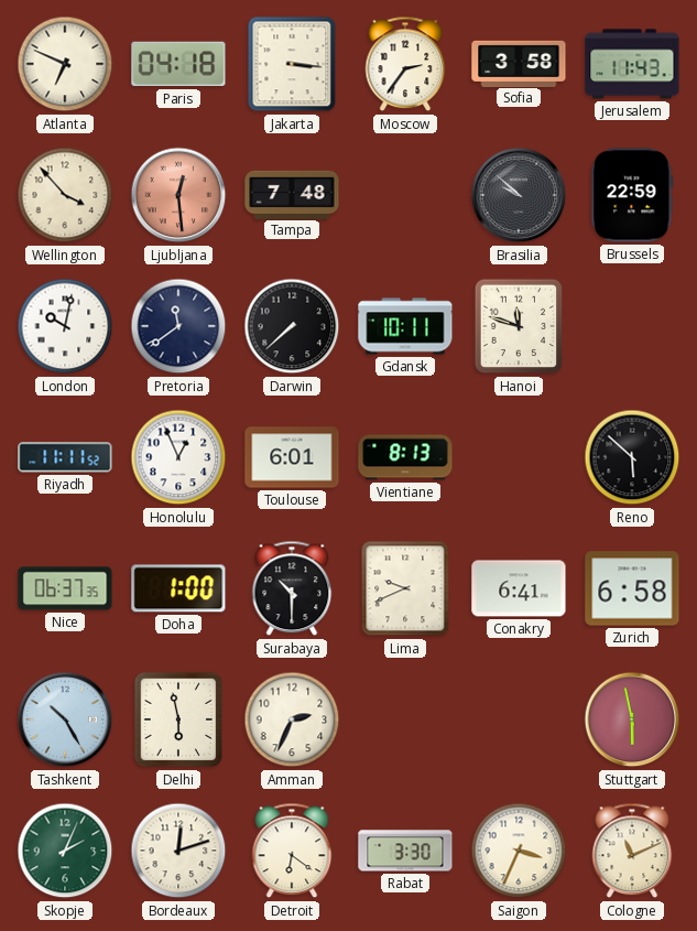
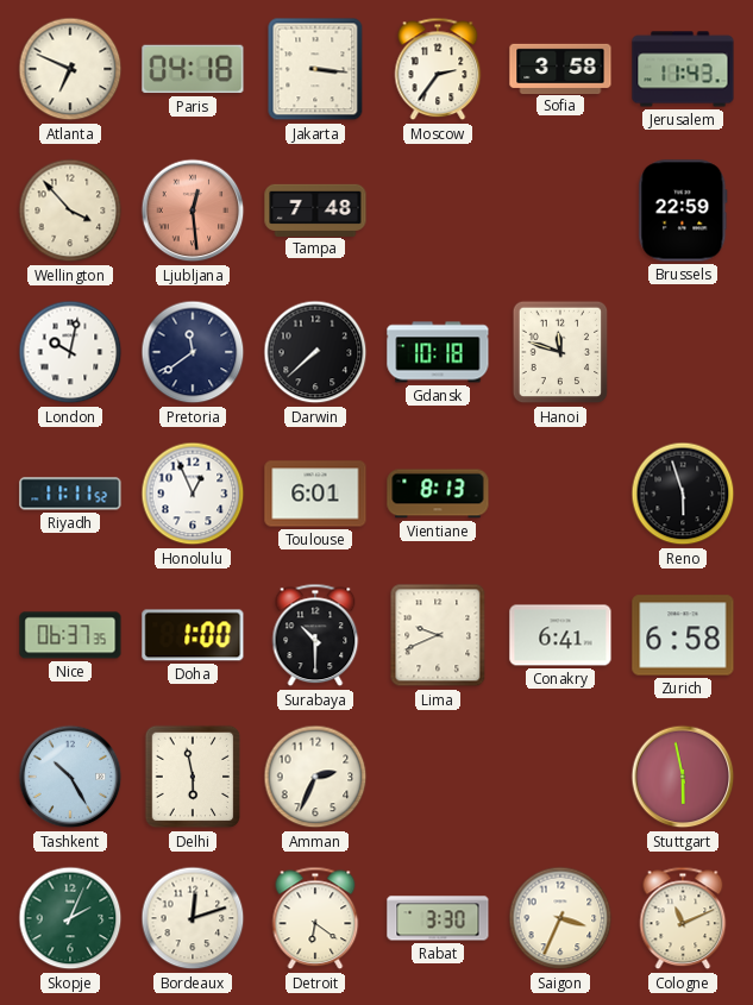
Brasilia: 9:52 -> none (519, 195)
Gdansk: 10:11 -> 10:18 (438, 352)
Reno: 5:52 -> 5:57 (683, 494)
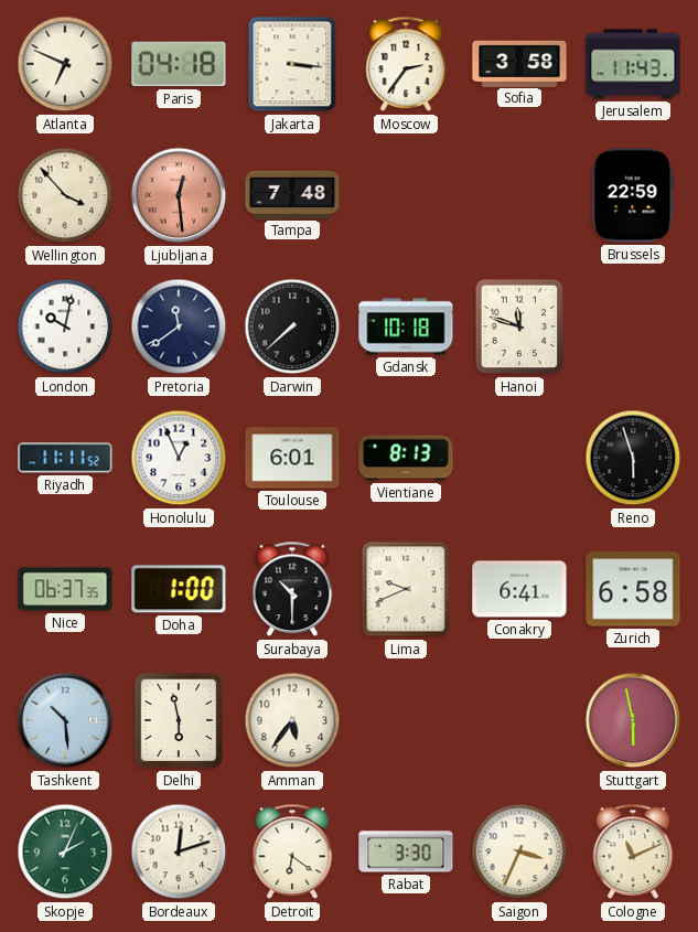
Tashkent: 10:25 -> 10:29 (65, 720)
Amman: 2:34 -> 5:36 (292, 720)
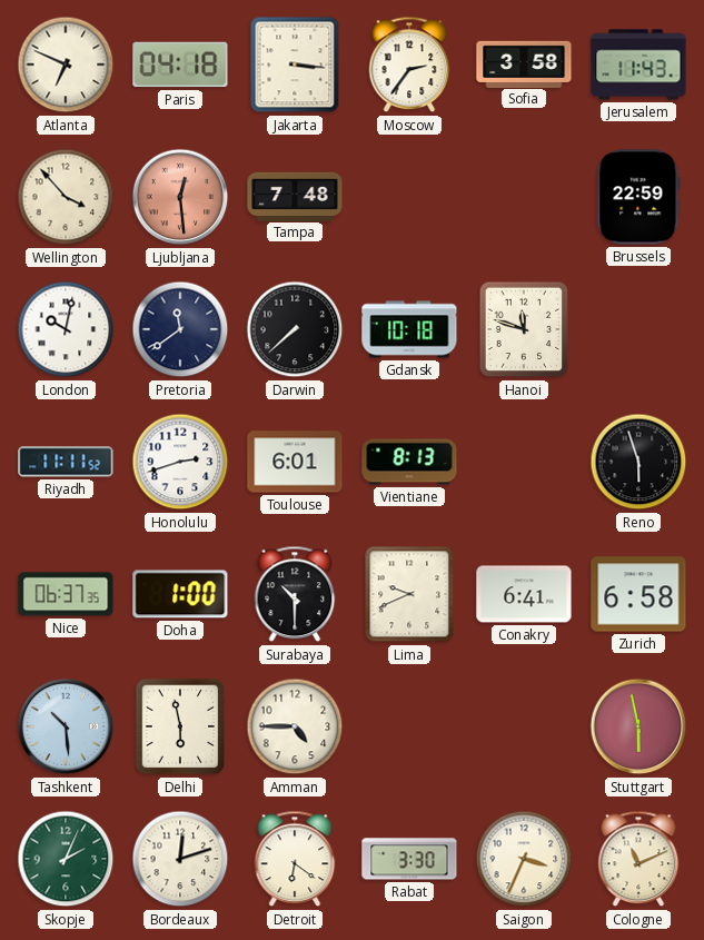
Honolulu: 12:56 -> 2:42 (180, 462)
Amman: 5:36 -> 4:45 (295, 726)
